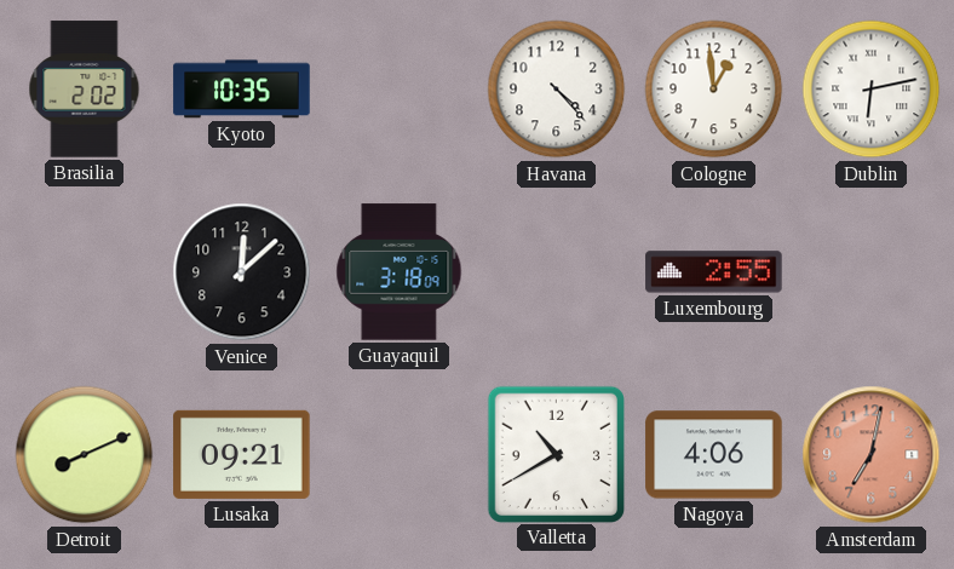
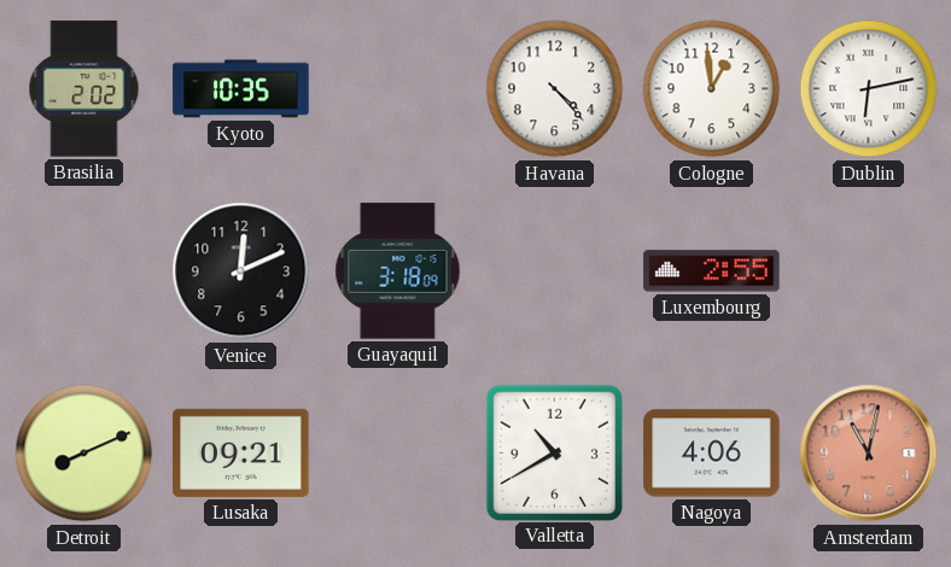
Venice: 12:08 -> 12:11 (241, 271)
Amsterdam: 7:02 -> 11:02 (869, 454)
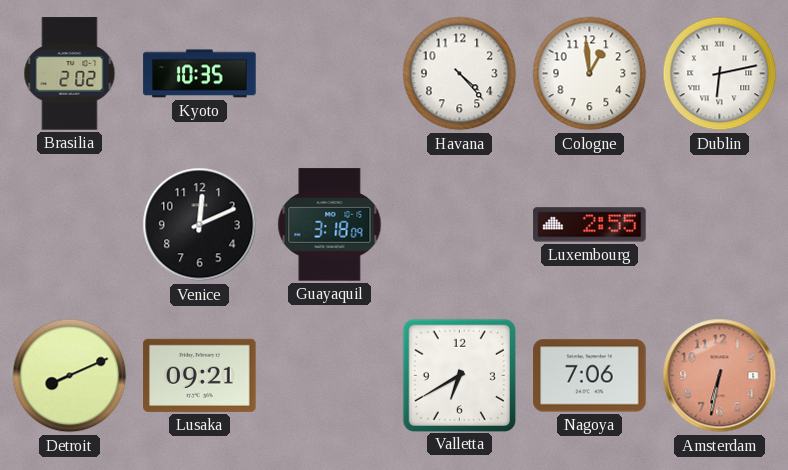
Valletta: 10:40 -> 6:40 (459, 375)
Nagoya: 4:06 -> 7:06 (590, 376)
Amsterdam: 11:02 -> 6:32 (720, 376)
